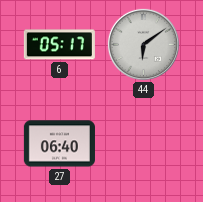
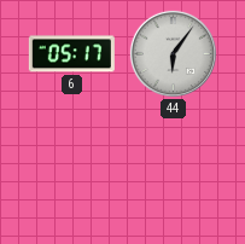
44: 6:09 -> 6:06 (173, 53)
27: 06:40 -> none (59, 144)
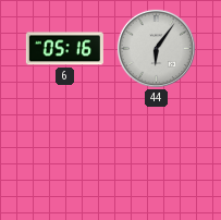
6: 05:17 -> 05:16 (64, 49)
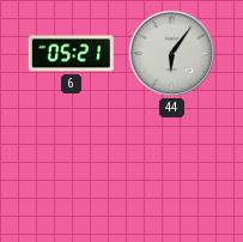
6: 05:16 -> 05:21 (71, 54)
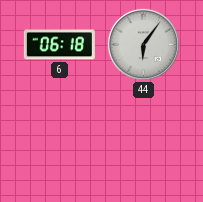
6: 05:21 -> 06:18 (59, 45)
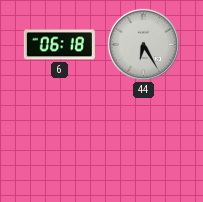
44: 6:06 -> 6:25 (143, 44)
